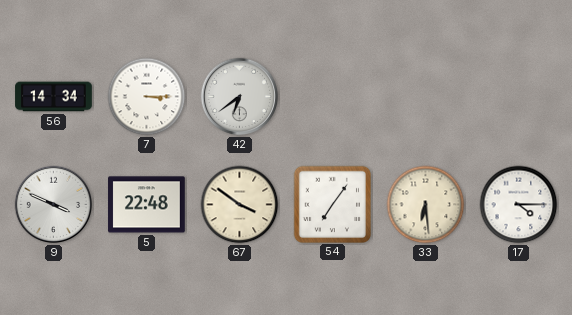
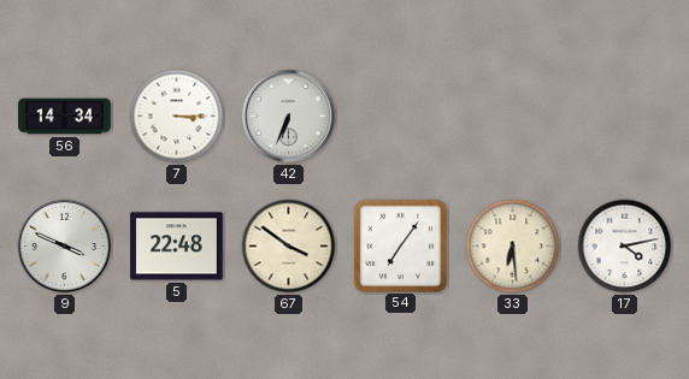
42: 6:39 -> 6:34 (289, 117)
17: 4:15 -> 4:13 (625, 247)
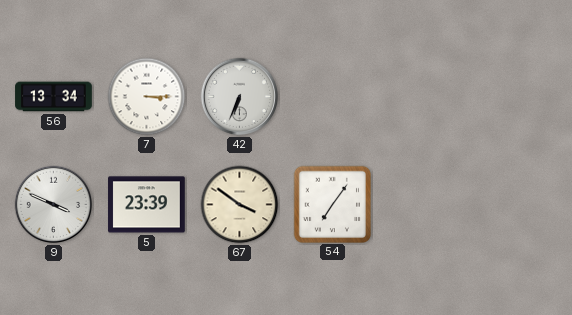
56: 14:34 -> 13:34 (54, 97)
5: 22:48 -> 23:39 (147, 205)
33: 6:29 -> none (513, 247)
17: 4:13 -> none (625, 247)
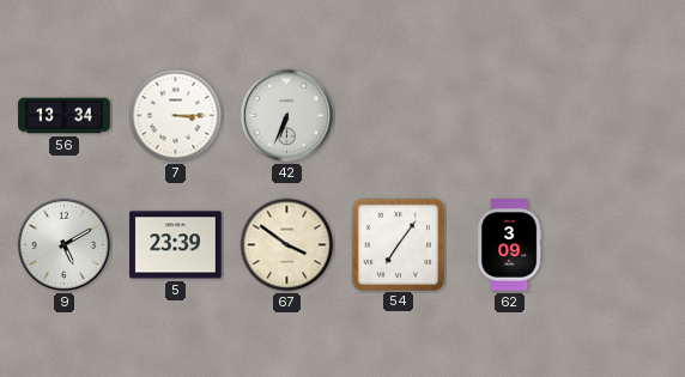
9: 3:49 -> 5:10 (65, 245)
62: none -> 3:09 (509, 245)
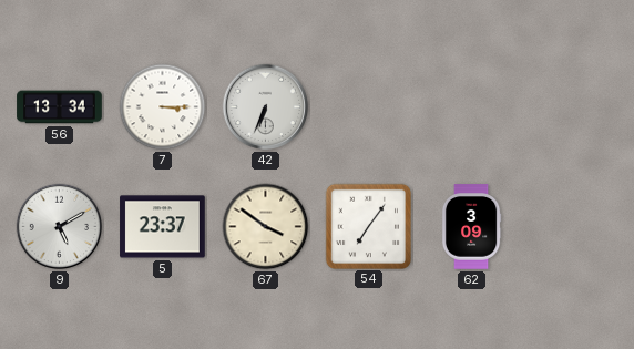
5: 23:39 -> 23:37 (163, 227)
